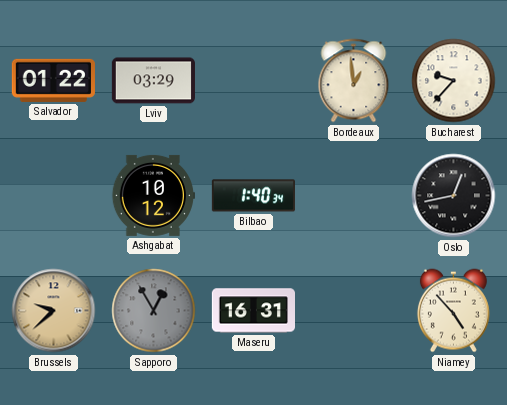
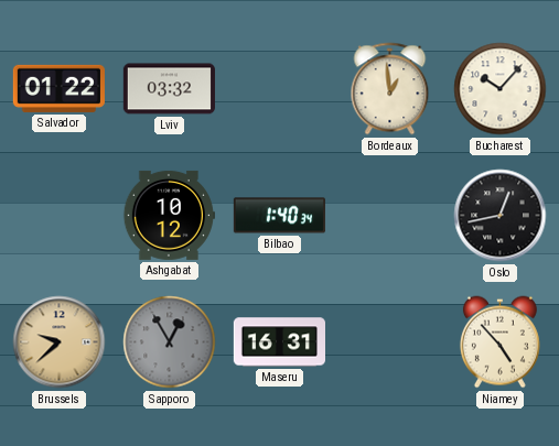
Lviv: 03:29 -> 03:32 (169, 89)
Bucharest: 9:37 -> 10:07 (501, 89)
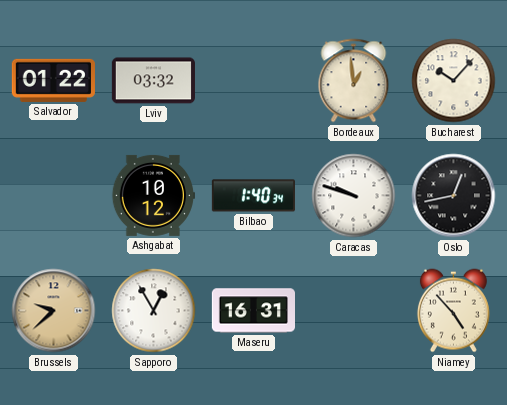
Caracas: none -> 9:48 (354, 196)
Sapporo dial: grey -> white (154, 311)
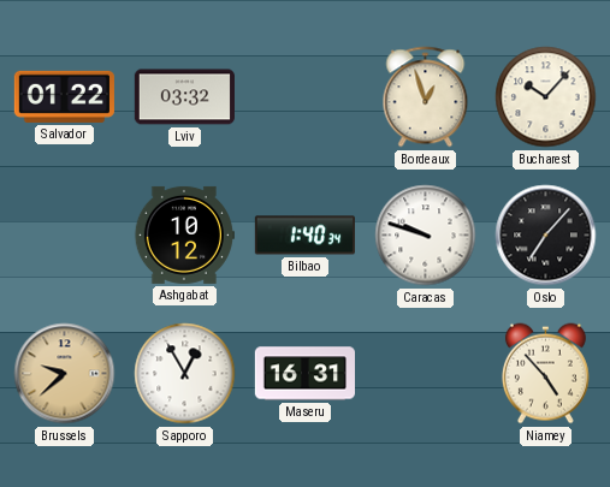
Bordeaux: 12:59 -> 12:57 (426, 97)
Oslo: 12:43 -> 7:07 (546, 236)
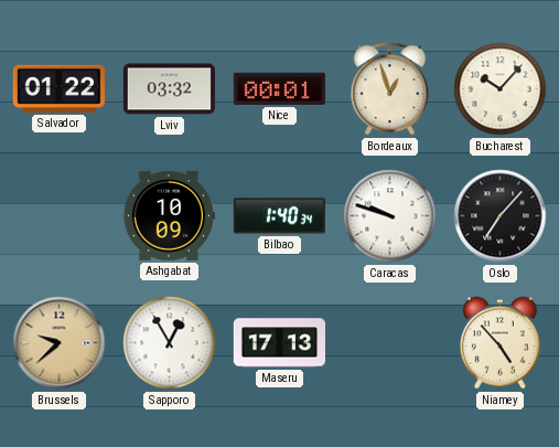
Nice: none -> 00:01 (279, 88)
Ashgabat: 10:12 -> 10:09 (169, 215)
Maseru: 16:31 -> 17:13 (279, 343)
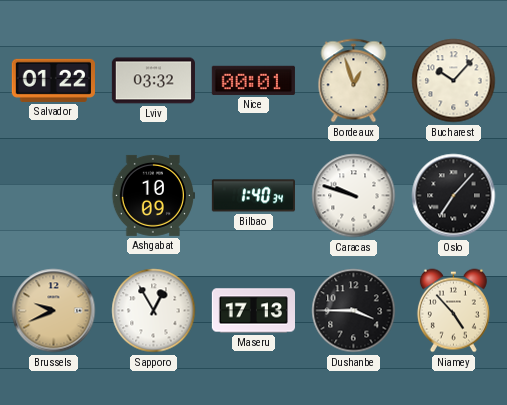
Brussels: 9:38 -> 9:41 (54, 311)
Dushanbe: none -> 3:45 (354, 311)
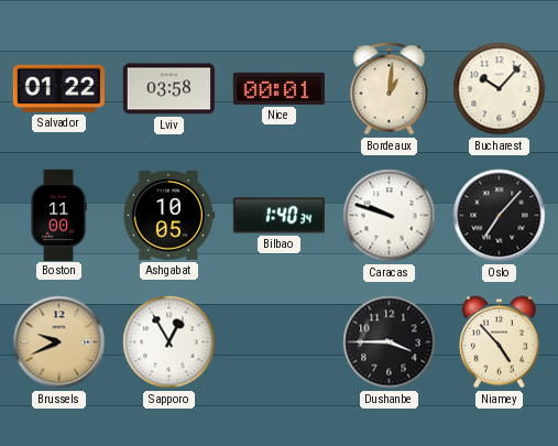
Lviv: 03:32 -> 03:58 (168, 89)
Bordeaux: 12:57 -> 1:01 (390, 89)
Boston: none -> 11:00 (58, 215)
Ashgabat: 10:09 -> 10:05 (168, 215)
Maseru: 17:13 -> none (253, 311)
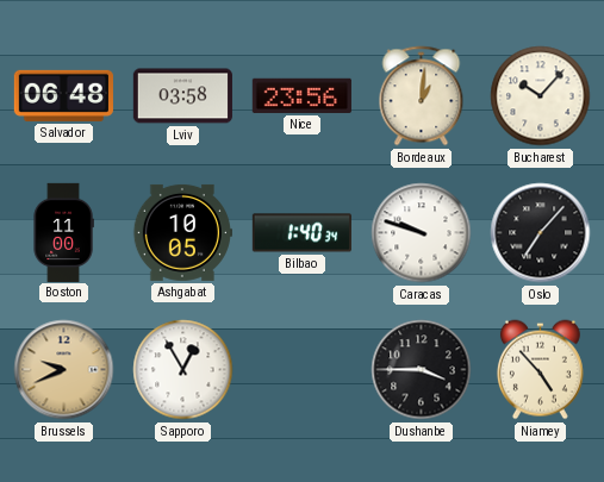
Salvador: 01:22 -> 06:48 (63, 95)
Nice: 00:01 -> 23:56 (301, 95)
